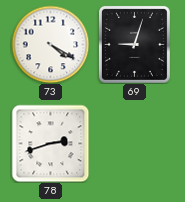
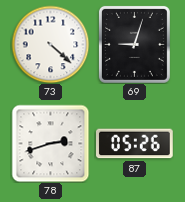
73: 4:20 -> 4:22 (50, 44)
87: none -> 05:26 (135, 144)
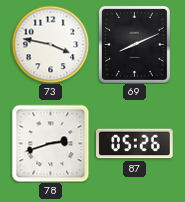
73: 4:22 -> 3:47 (50, 44)
69: 9:03 -> 8:11 (134, 44)
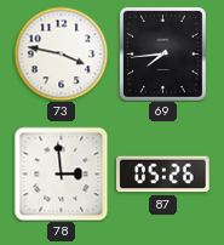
69: 8:11 -> 7:44 (162, 53)
78: 2:42 -> 2:59 (61, 173)
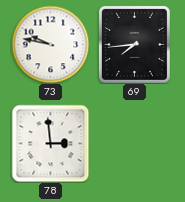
73: 3:47 -> 9:47 (50, 44)
87: 05:26 -> none (163, 175)
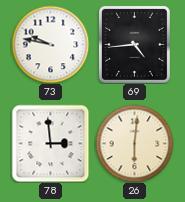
69: 7:44 -> 4:44 (134, 44)
26: none -> 6:01 (134, 143)
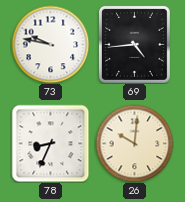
78: 2:59 -> 8:34 (50, 143)
26: 6:01 -> 10:01 (134, 143)
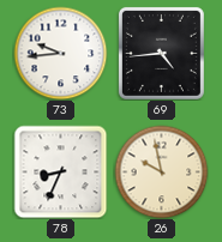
73: 9:47 -> 9:44 (60, 53)
26: 10:01 -> 9:58 (161, 171)
